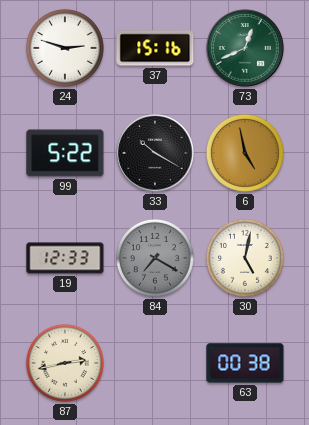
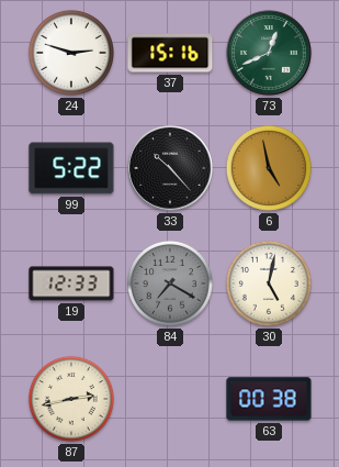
33: 10:20 -> 10:23 (170, 168)
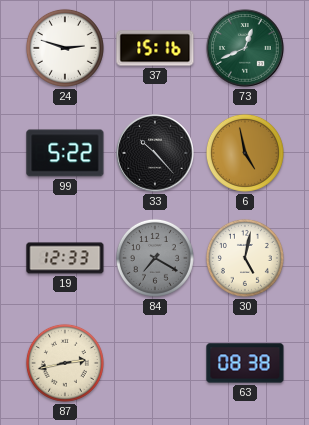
63: 00:38 -> 08:38 (245, 363)
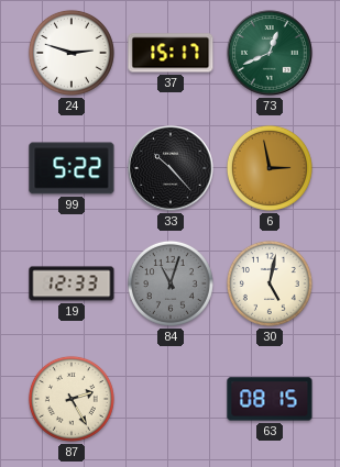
37: 15:16 -> 15:17 (171, 53)
6: 4:58 -> 2:58 (270, 168)
84: 7:20 -> 11:03 (171, 283)
87: 2:43 -> 2:25 (72, 399)
63: 08:38 -> 08:15 (270, 399)
